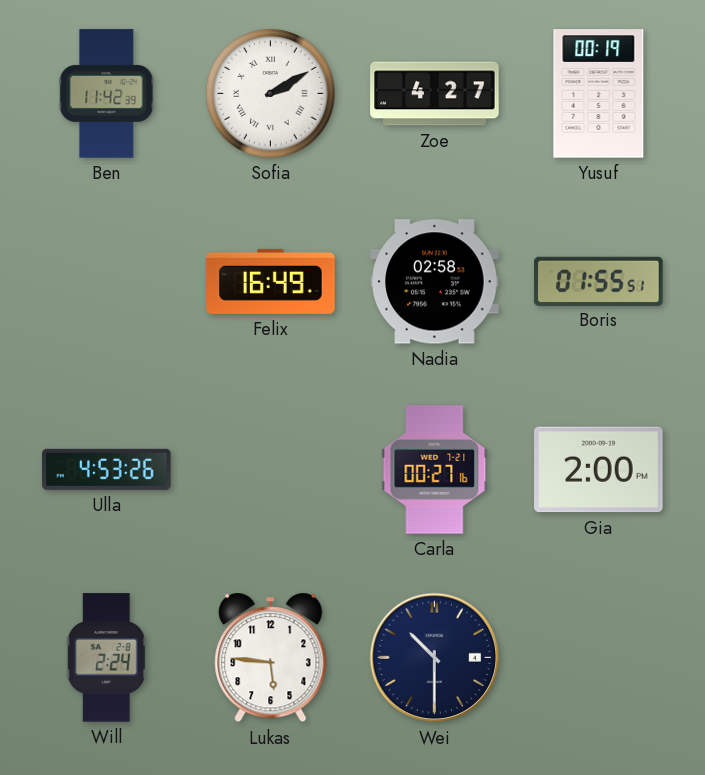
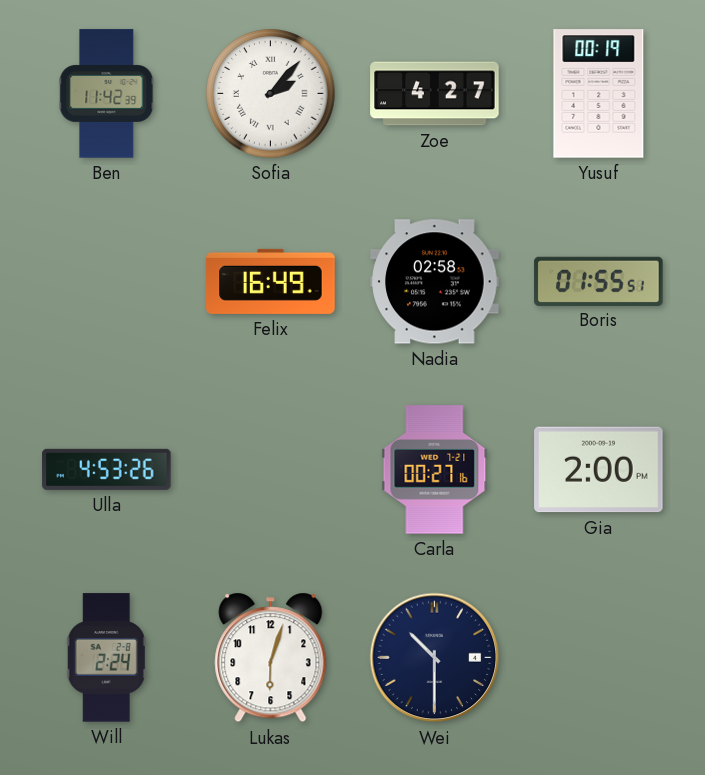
Sofia: 2:10 -> 2:07 (271, 94)
Lukas: 5:46 -> 6:03 (271, 658)
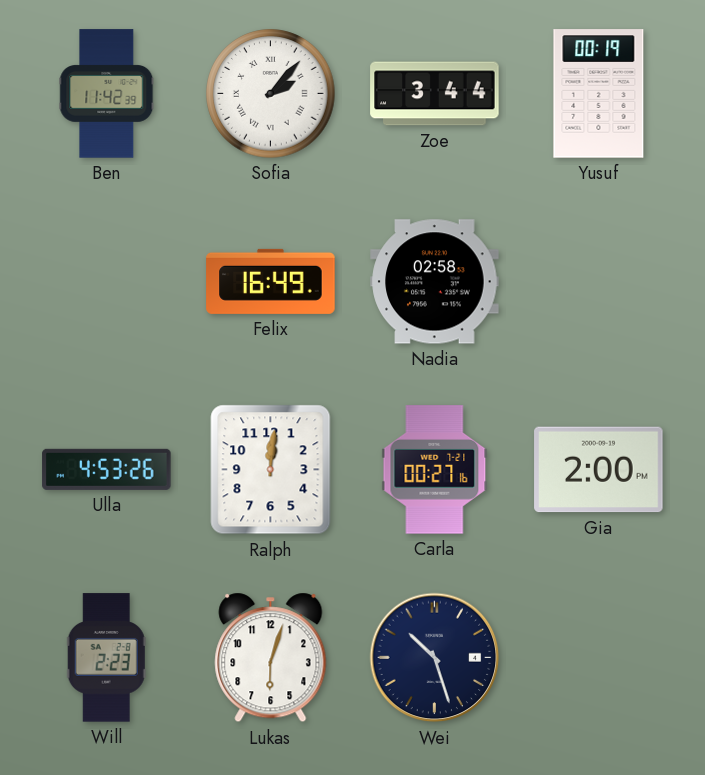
Zoe: 4:27 -> 3:44 (435, 94)
Boris: 01:55 -> none (599, 281)
Ralph: none -> 12:01 (271, 470)
Will: 2:24 -> 2:23 (106, 658)
Wei: 10:30 -> 10:27 (435, 658)
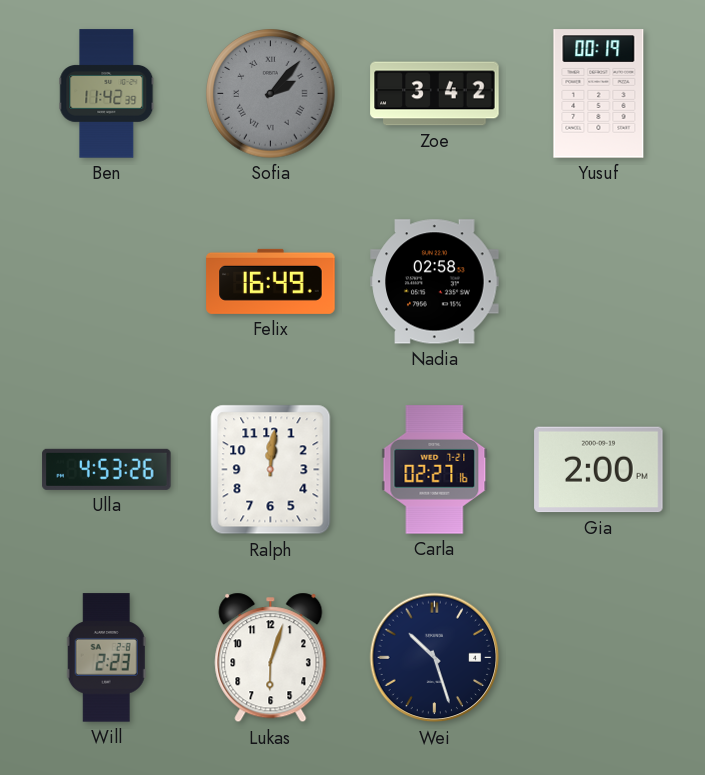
Sofia dial: white -> grey (271, 94)
Zoe: 3:44 -> 3:42 (435, 94)
Carla: 00:27 -> 02:27 (435, 470)
